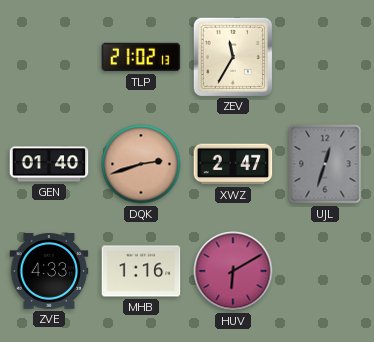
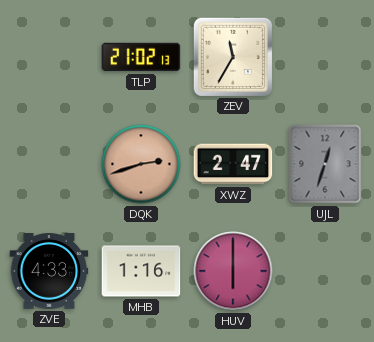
GEN: 01:40 -> none (49, 164)
HUV: 6:10 -> 6:00 (233, 271)
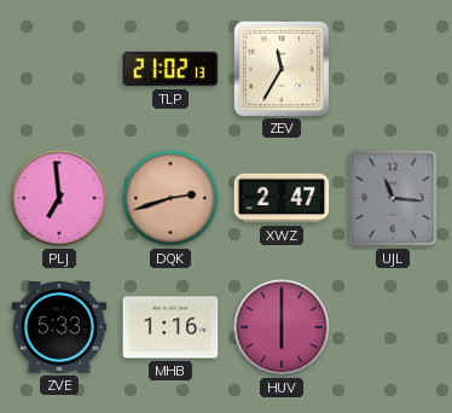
PLJ: none -> 6:59 (59, 198)
UJL: 12:33 -> 11:16 (393, 198)
ZVE: 4:33 -> 5:33 (59, 327)
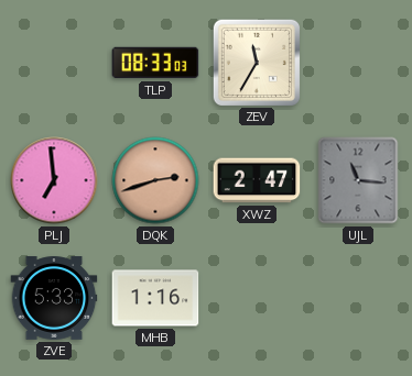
TLP: 21:02 -> 08:33 (155, 63)
HUV: 6:00 -> none (282, 327)
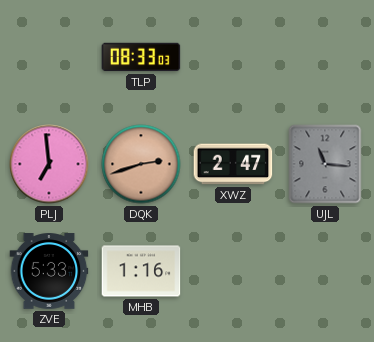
ZEV: 11:35 -> none (256, 62)
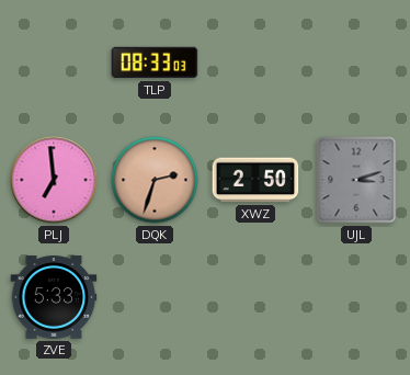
DQK: 2:42 -> 2:33 (155, 180)
XWZ: 2:47 -> 2:50 (255, 180)
UJL: 11:16 -> 3:12 (356, 180)
MHB: 1:16 -> none (141, 271)
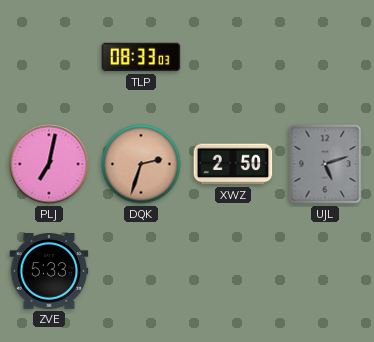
PLJ: 6:59 -> 7:02 (49, 164)
UJL: 3:12 -> 5:12 (325, 164)
